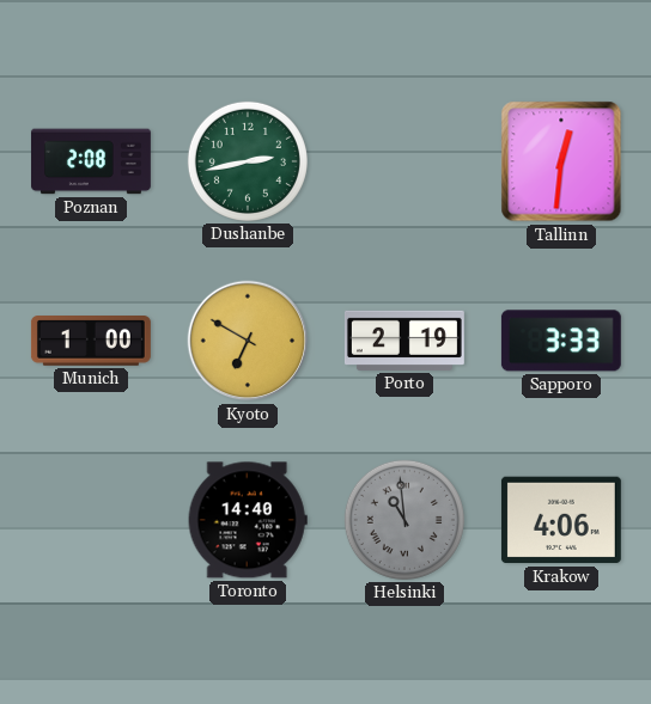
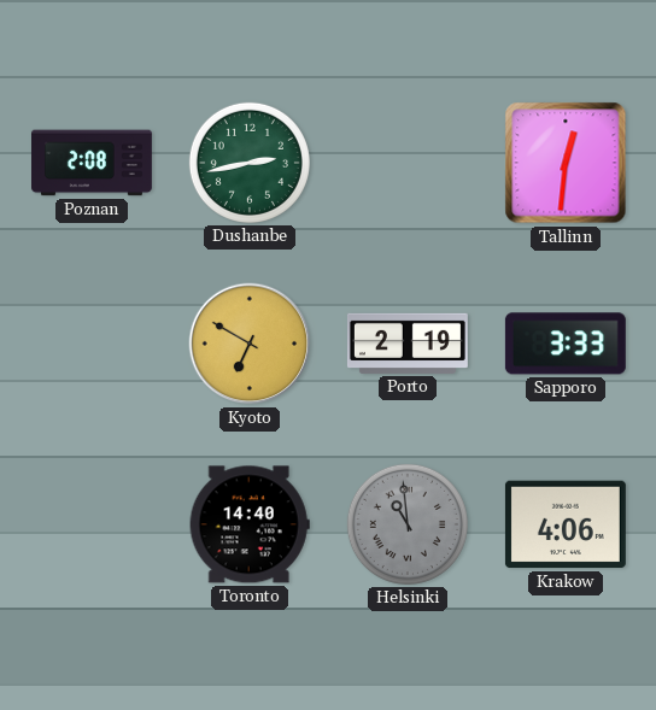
Munich: 1:00 -> none (91, 342)
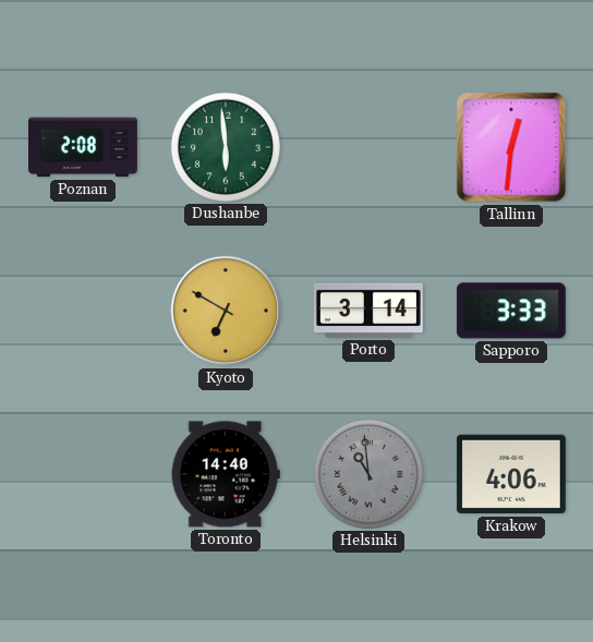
Dushanbe: 2:43 -> 5:59 (226, 147)
Porto: 2:19 -> 3:14 (368, 311)
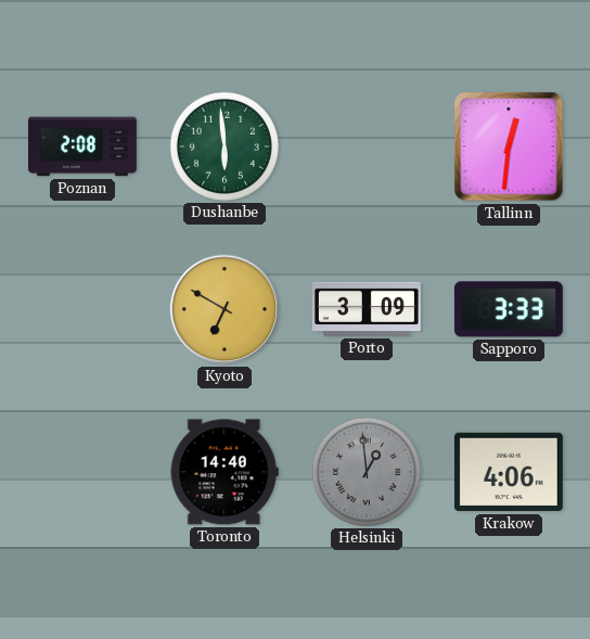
Porto: 3:14 -> 3:09 (367, 309)
Helsinki: 10:59 -> 12:59 (367, 472)
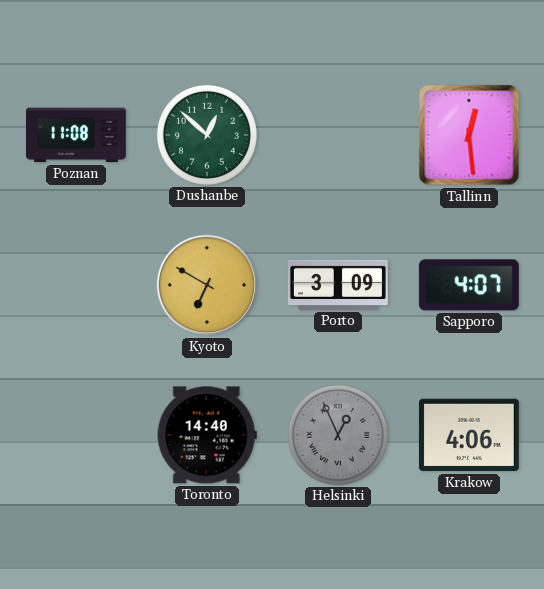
Poznan: 2:08 -> 11:08 (76, 135)
Dushanbe: 5:59 -> 12:52 (207, 135)
Tallinn: 12:31 -> 12:29 (469, 135)
Sapporo: 3:33 -> 4:07 (469, 285)
Helsinki: 12:59 -> 12:56 (338, 435)
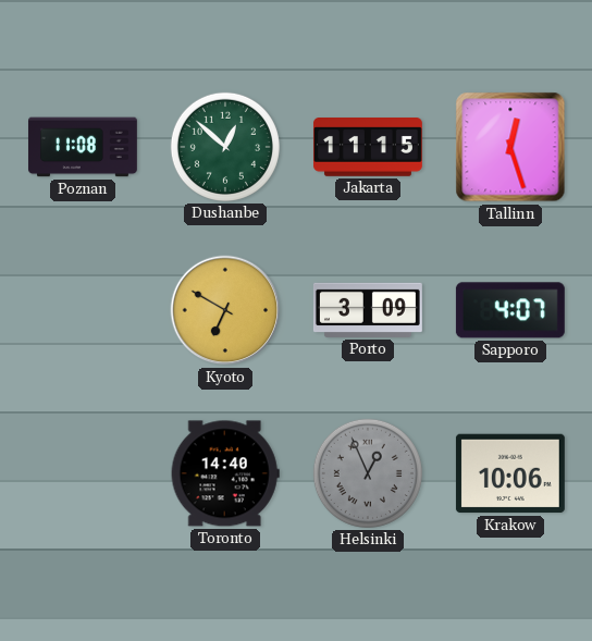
Jakarta: none -> 11:15 (368, 148)
Tallinn: 12:29 -> 12:27 (510, 147)
Krakow: 4:06 -> 10:06 (510, 473)
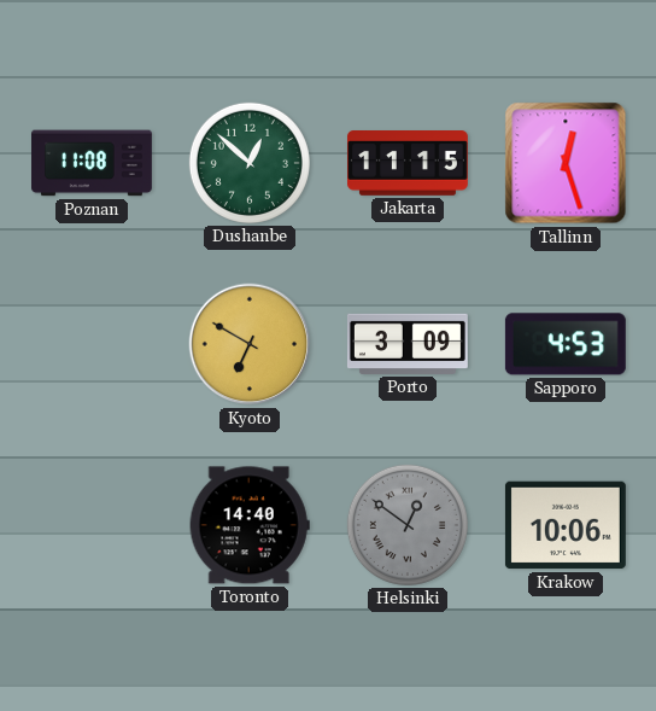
Sapporo: 4:07 -> 4:53 (566, 344)
Helsinki: 12:56 -> 12:51 (408, 525)
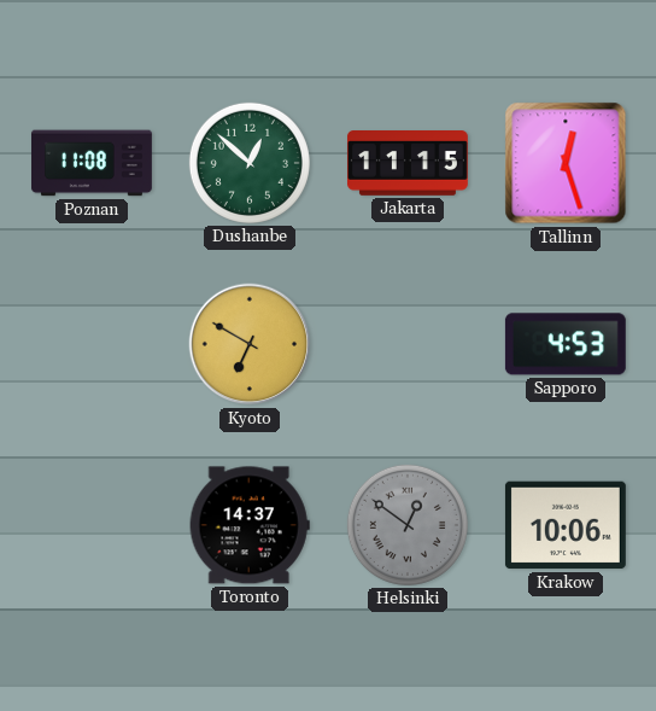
Porto: 3:09 -> none (408, 344)
Toronto: 14:40 -> 14:37 (250, 525)
